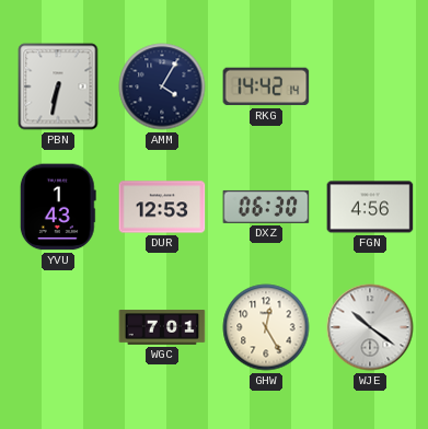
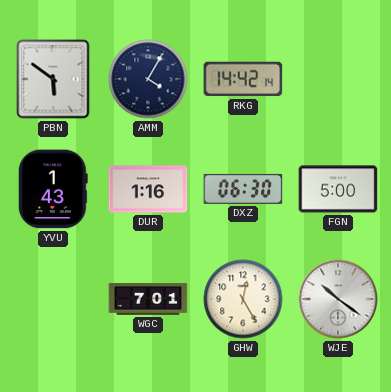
PBN: 6:32 -> 5:51 (53, 79)
DUR: 12:53 -> 1:16 (148, 189)
FGN: 4:56 -> 5:00 (338, 189)
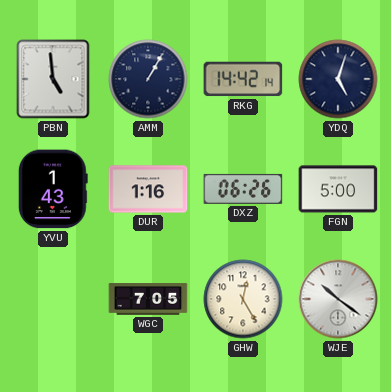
PBN: 5:51 -> 4:59 (53, 79)
AMM: 4:05 -> 1:05 (148, 79)
YDQ: none -> 5:03 (338, 79)
DXZ: 06:30 -> 06:26 (243, 189)
WGC: 7:01 -> 7:05 (148, 299)
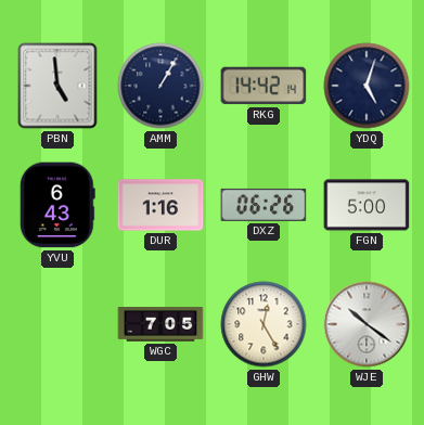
YVU: 1:43 -> 6:43 (57, 205)
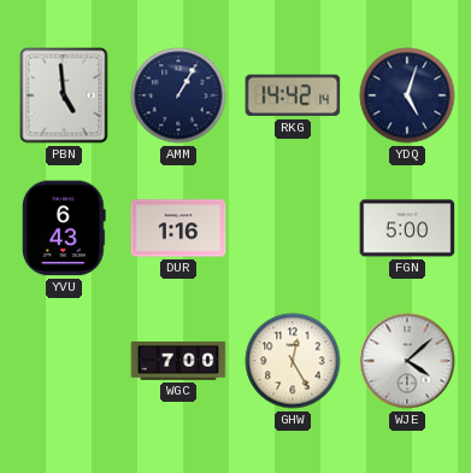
DXZ: 06:26 -> none (264, 205)
WGC: 7:05 -> 7:00 (178, 361)
WJE: 10:21 -> 4:08 (407, 361)
